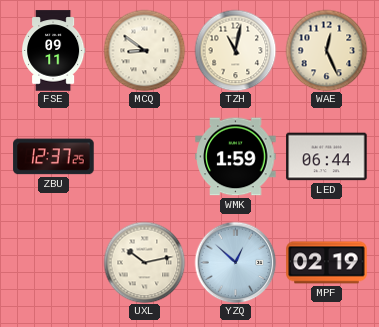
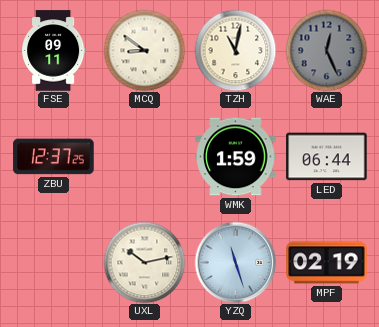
WAE dial: cream -> grey (326, 50)
YZQ: 12:52 -> 11:27 (235, 262)
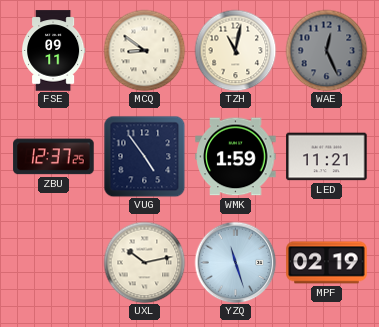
VUG: none -> 4:54 (144, 156)
LED: 06:44 -> 11:21 (327, 157)
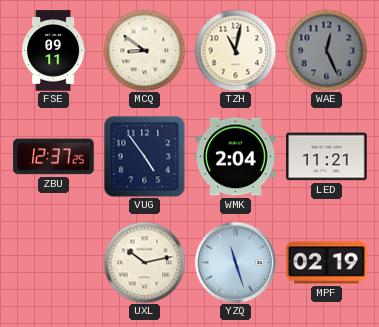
WMK: 1:59 -> 2:04 (236, 157)
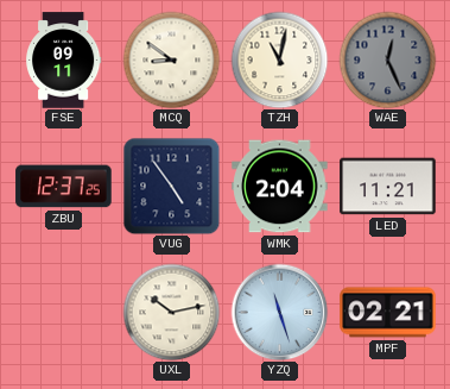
MPF: 02:19 -> 02:21 (388, 313)
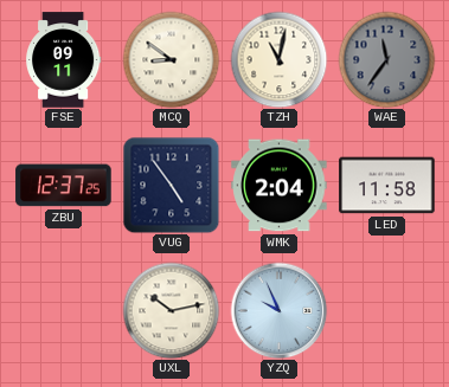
WAE: 12:26 -> 11:36 (386, 59)
LED: 11:21 -> 11:58 (387, 186)
YZQ: 11:27 -> 9:56 (278, 310)
MPF: 02:21 -> none (388, 313)
